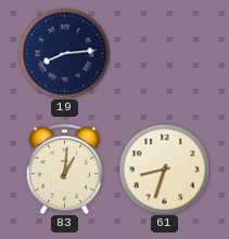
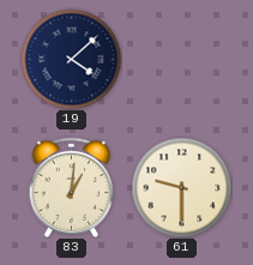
19: 8:14 -> 4:08 (71, 59)
61: 8:33 -> 9:30 (181, 187)
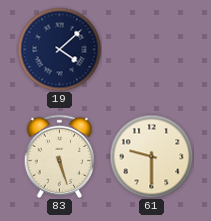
83: 1:01 -> 5:27 (59, 156)
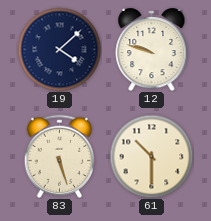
12: none -> 9:48 (152, 50)
61: 9:30 -> 10:30 (151, 156)
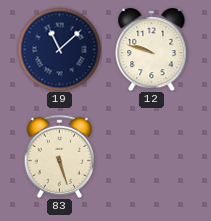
19: 4:08 -> 11:08 (59, 49)
61: 10:30 -> none (151, 156)
